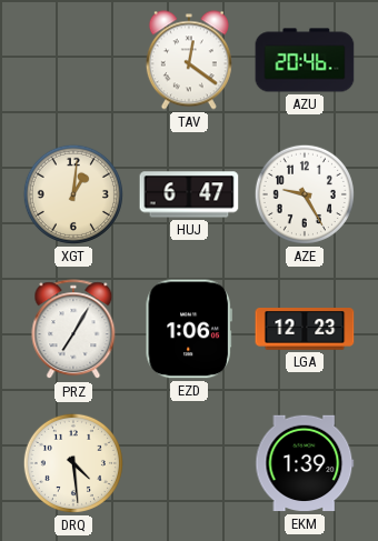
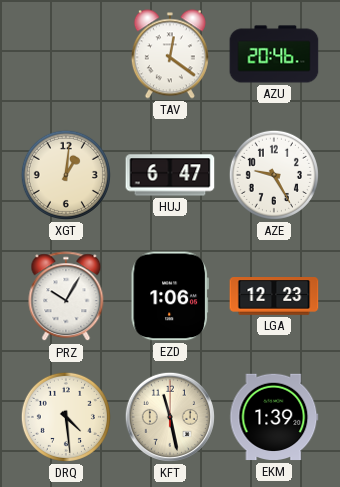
PRZ: 7:05 -> 10:05 (66, 297)
KFT: none -> 11:28 (170, 417)
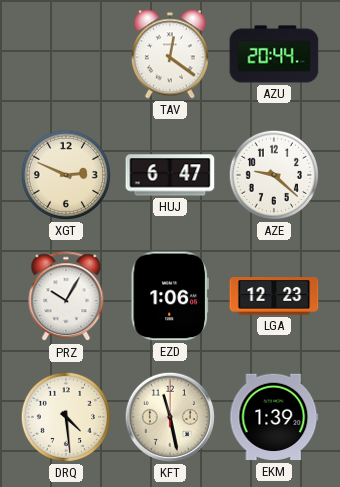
AZU: 20:46 -> 20:44 (274, 54)
XGT: 1:01 -> 2:49 (66, 175)
AZE: 9:25 -> 9:22 (274, 175)
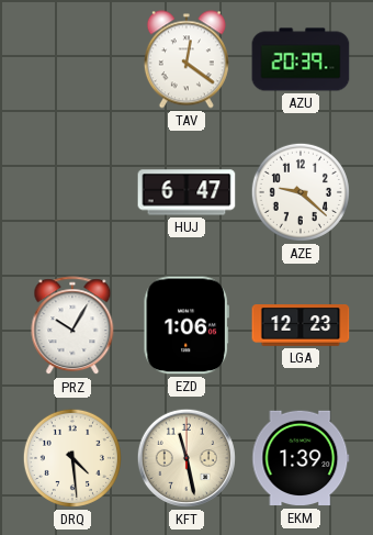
AZU: 20:44 -> 20:39 (301, 59)
XGT: 2:49 -> none (66, 175)
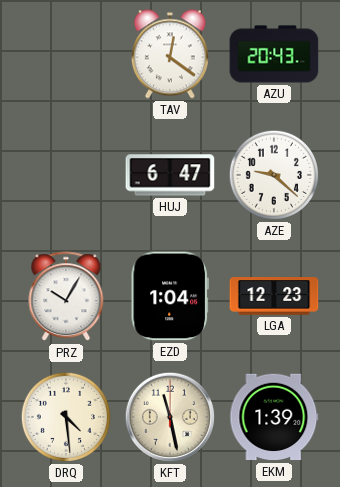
AZU: 20:39 -> 20:43 (274, 54)
EZD: 1:06 -> 1:04 (169, 296)
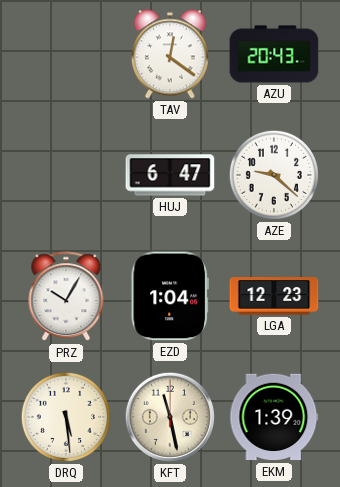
DRQ: 4:29 -> 5:29 (66, 417)
